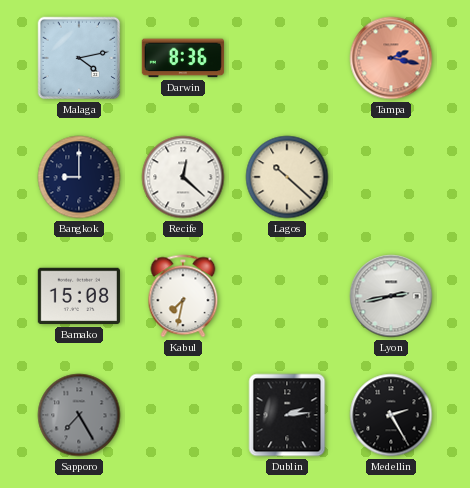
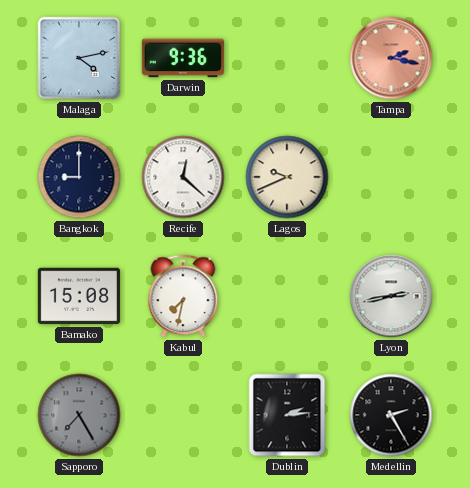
Darwin: 8:36 -> 9:36 (183, 58)
Lagos: 10:22 -> 9:41 (287, 177)
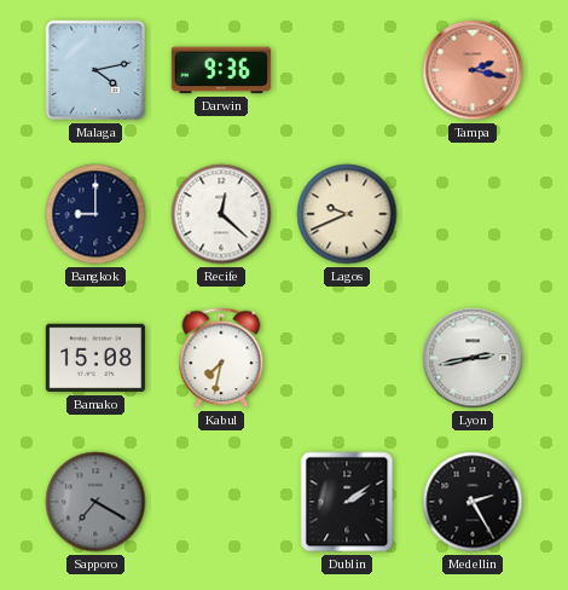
Sapporo: 7:25 -> 7:20 (95, 502)
Dublin: 2:14 -> 2:09 (347, 502)
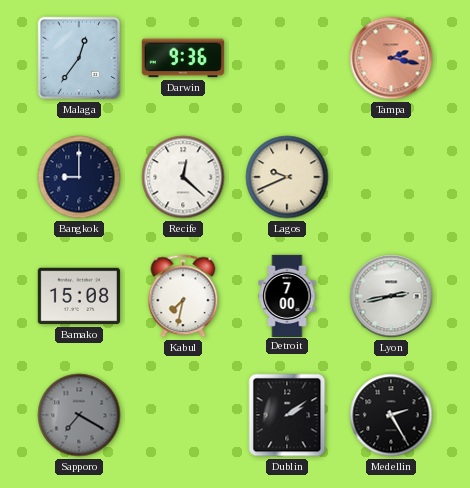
Malaga: 4:13 -> 12:36 (79, 58)
Detroit: none -> 7:00 (287, 295)
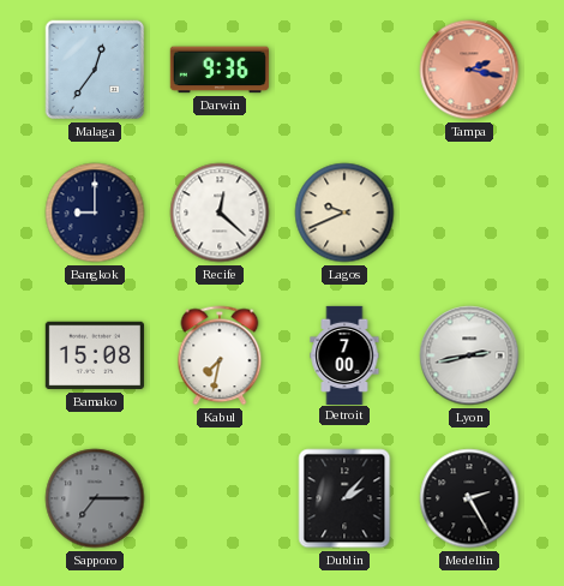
Sapporo: 7:20 -> 7:15 (95, 498)
Dublin: 2:09 -> 2:07 (344, 498)
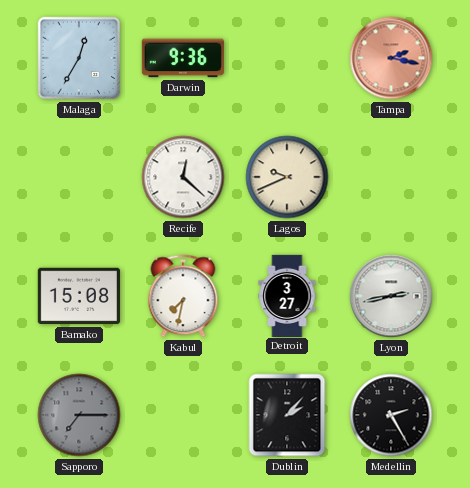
Malaga: 12:36 -> 12:35 (79, 58)
Bangkok: 9:00 -> none (95, 213)
Detroit: 7:00 -> 3:27 (287, 295)
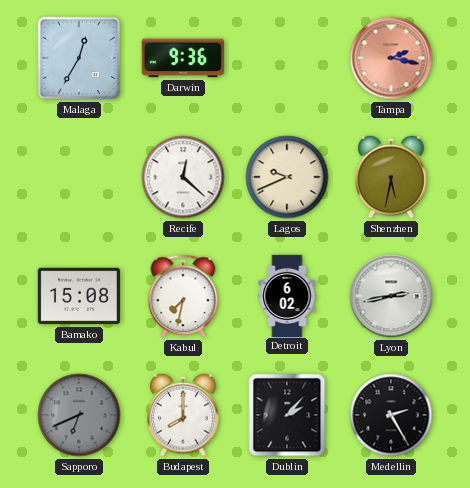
Shenzhen: none -> 5:32 (391, 177)
Detroit: 3:27 -> 6:02 (287, 295)
Sapporo: 7:15 -> 6:41 (79, 415)
Budapest: none -> 8:00 (183, 415)
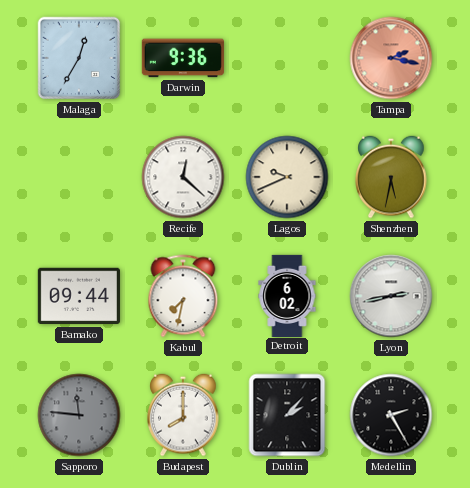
Bamako: 15:08 -> 09:44 (79, 296)
Sapporo: 6:41 -> 11:46 (79, 415)
